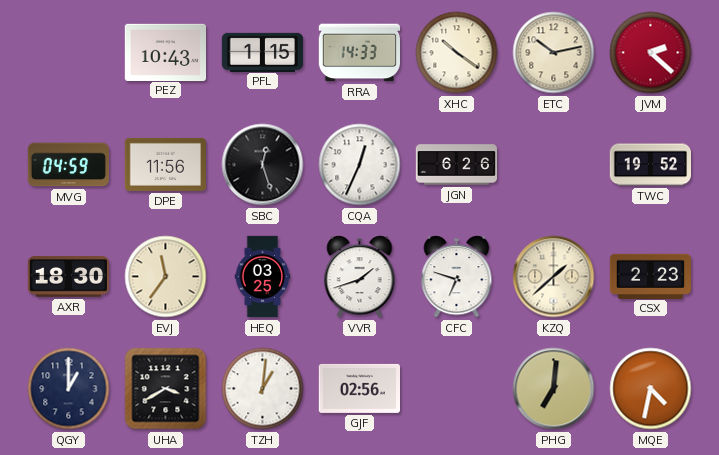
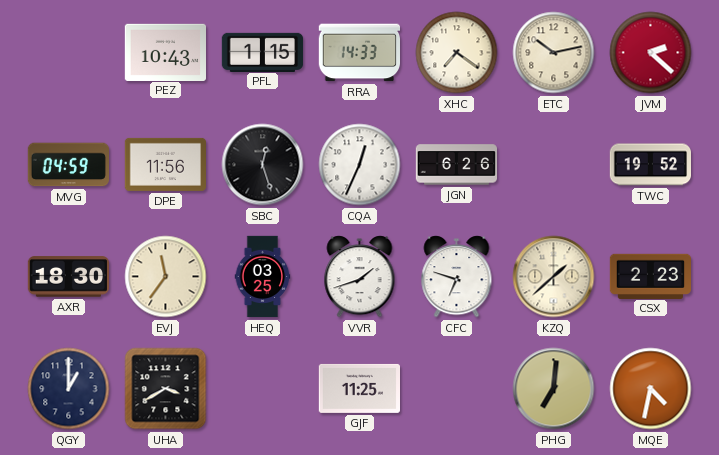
XHC: 10:21 -> 7:21 (457, 53)
TZH: 1:01 -> none (263, 389)
GJF: 02:56 -> 11:25 (359, 388)
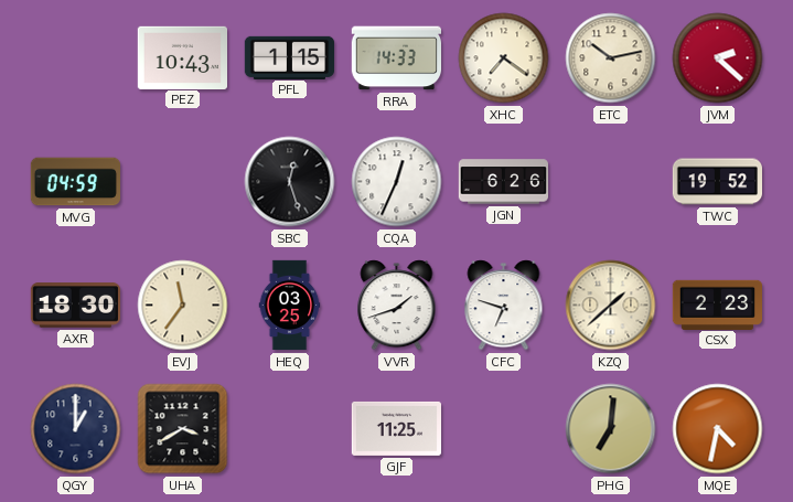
DPE: 11:56 -> none (166, 164)
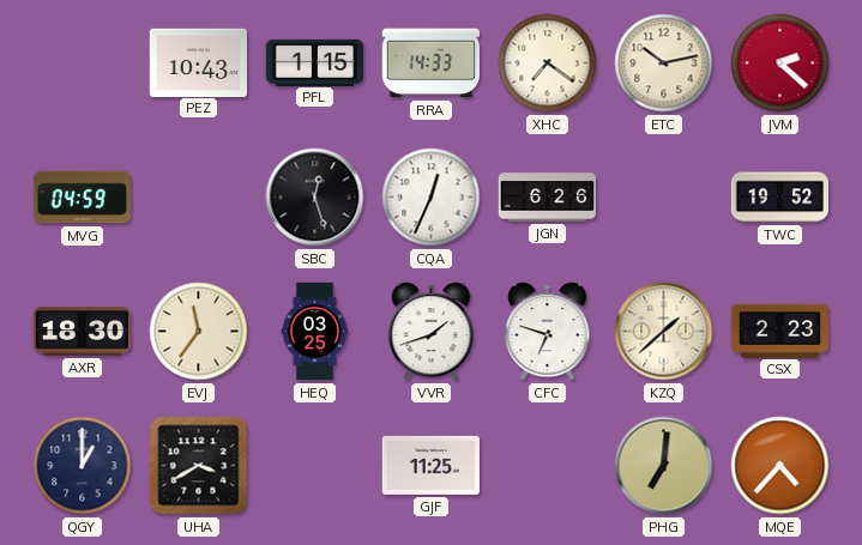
MQE: 4:32 -> 4:37 (780, 466)
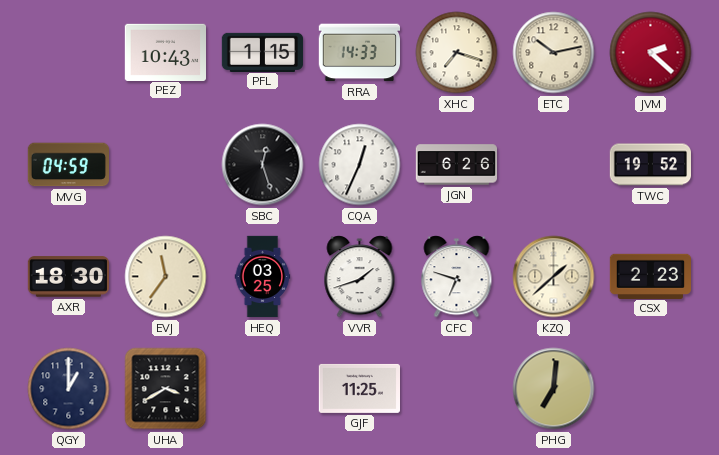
XHC: 7:21 -> 7:18 (457, 53)
MQE: 4:37 -> none (780, 466)
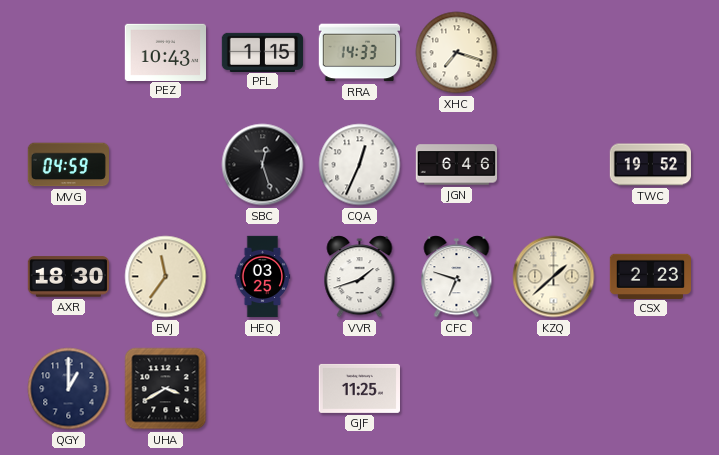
ETC: 10:13 -> none (554, 53)
JVM: 2:22 -> none (651, 53)
JGN: 6:26 -> 6:46 (456, 165)
PHG: 7:01 -> none (554, 389)
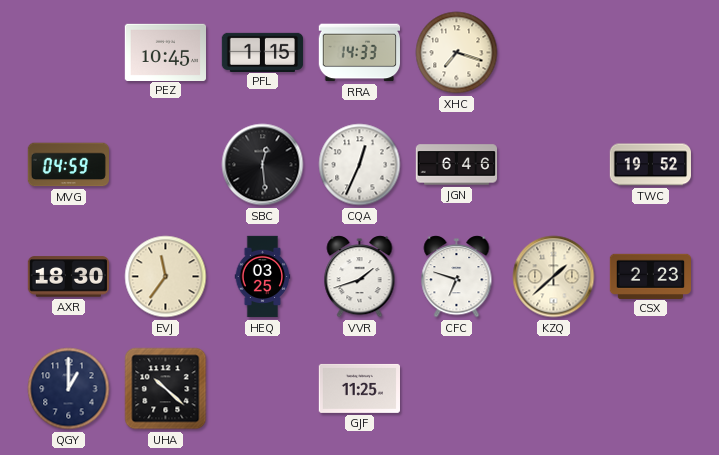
PEZ: 10:43 -> 10:45 (165, 52)
SBC: 12:27 -> 12:29 (263, 165)
UHA: 3:40 -> 10:22 (166, 389)
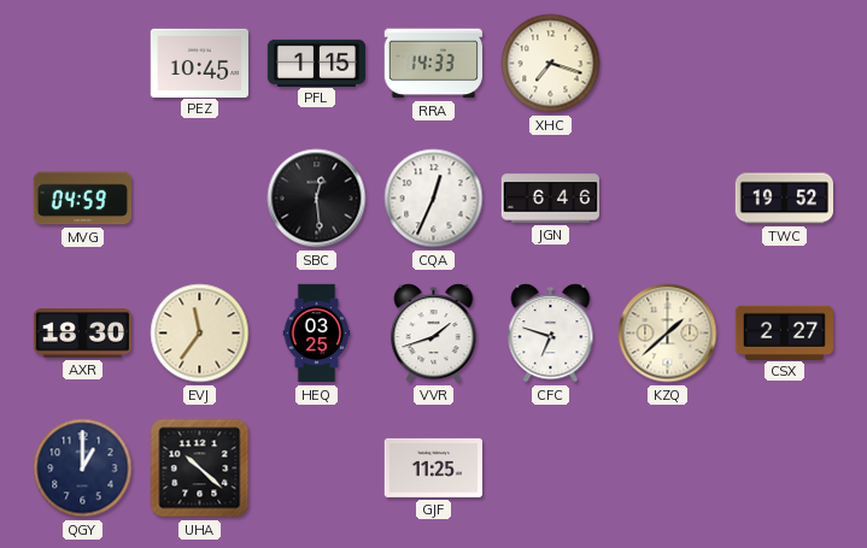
CSX: 2:23 -> 2:27 (784, 332)
